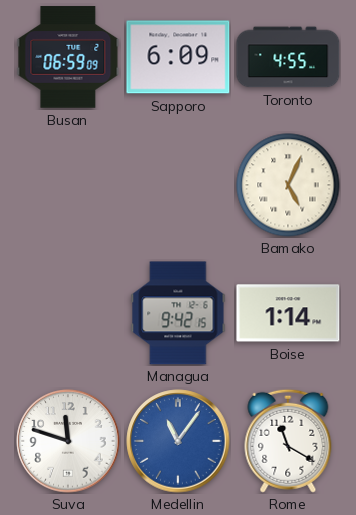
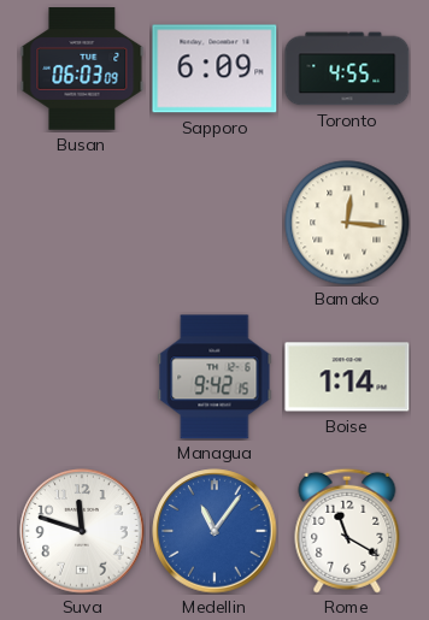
Busan: 06:59 -> 06:03 (82, 69)
Bamako: 5:04 -> 12:16 (347, 223)
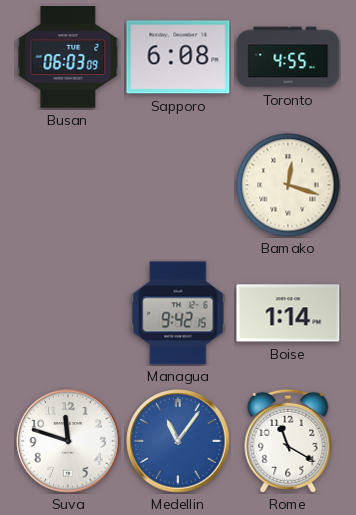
Sapporo: 6:09 -> 6:08 (178, 57)
Bamako: 12:16 -> 12:18 (288, 185)
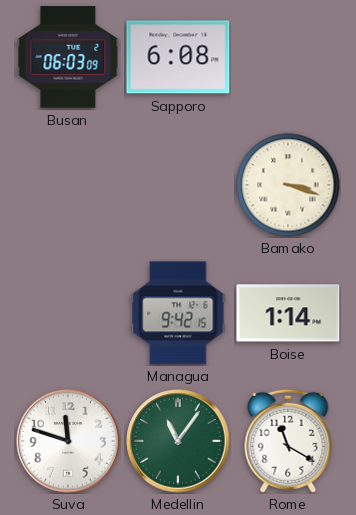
Toronto: 4:55 -> none (288, 57)
Bamako: 12:18 -> 3:18 (288, 185)
Medellin dial: blue -> green (178, 441)
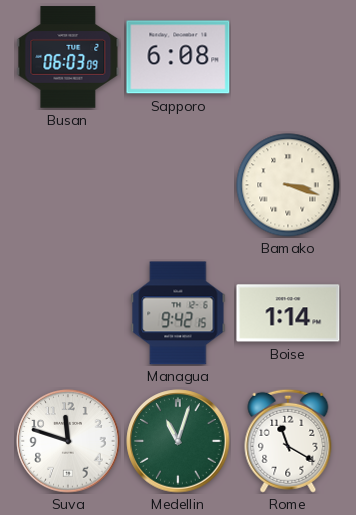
Medellin: 11:06 -> 11:03 (178, 441)
